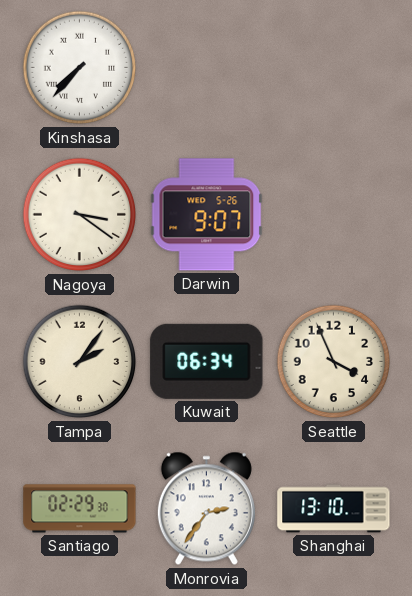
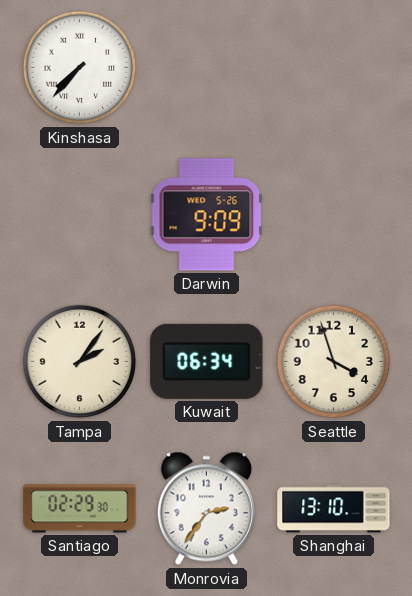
Nagoya: 3:21 -> none (80, 215)
Darwin: 9:07 -> 9:09 (207, 215)
Seattle: 3:56 -> 3:57 (334, 362)
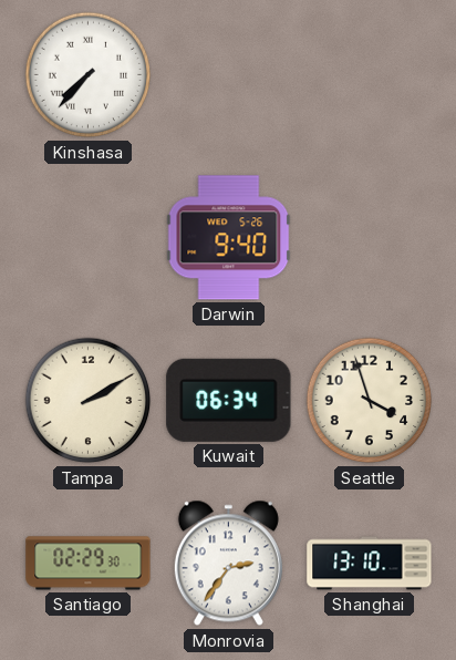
Darwin: 9:09 -> 9:40 (229, 238)
Tampa: 2:06 -> 2:10 (89, 401)
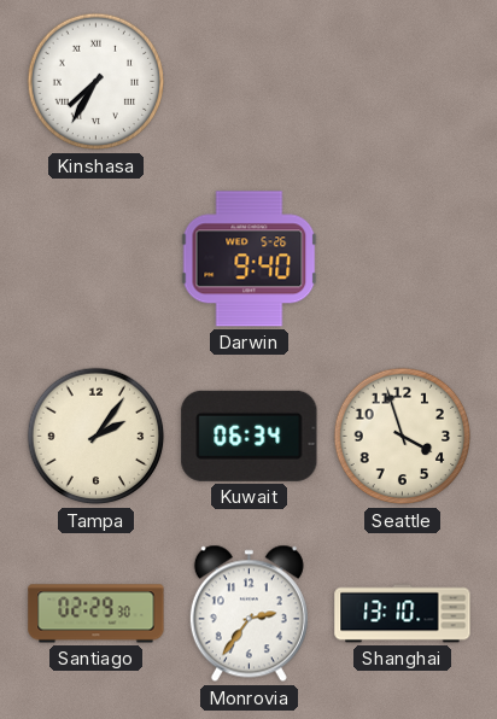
Kinshasa: 7:37 -> 7:35 (97, 82)
Tampa: 2:10 -> 2:06 (97, 437)
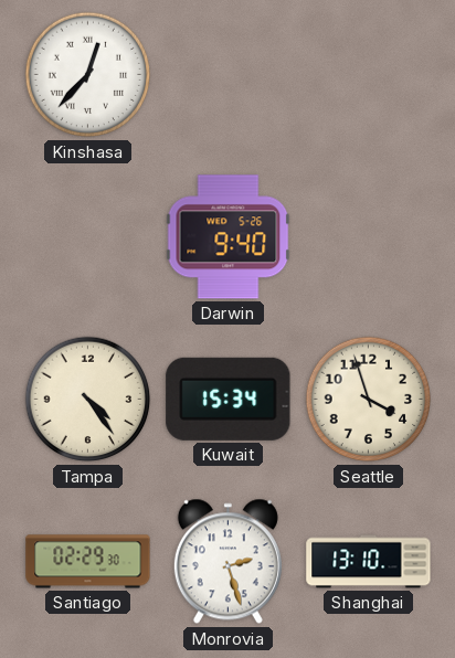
Kinshasa: 7:35 -> 12:37 (88, 75)
Tampa: 2:06 -> 4:24 (88, 400)
Kuwait: 06:34 -> 15:34 (229, 399)
Monrovia: 2:36 -> 2:27 (227, 562)
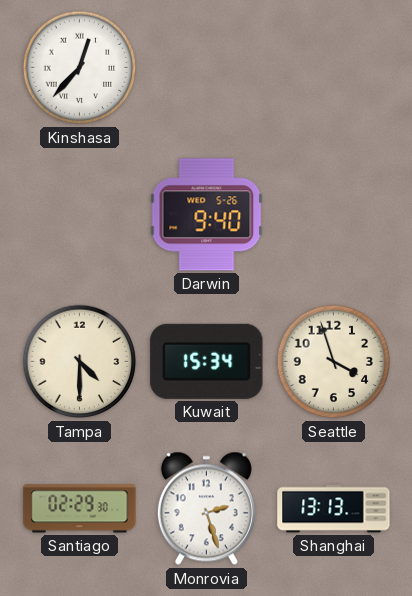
Tampa: 4:24 -> 4:30 (80, 362)
Shanghai: 13:10 -> 13:13 (334, 509)
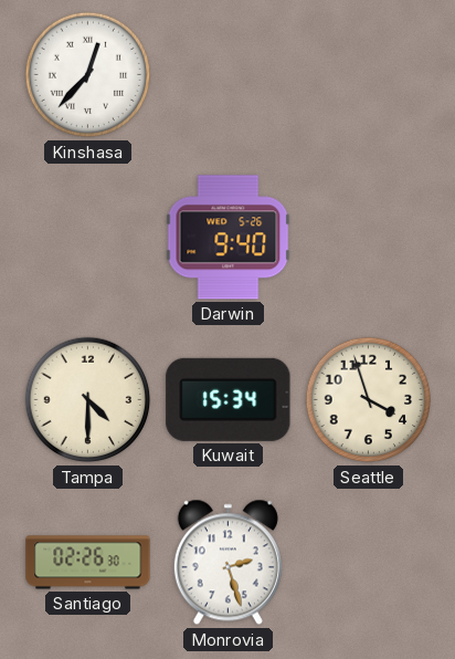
Santiago: 02:29 -> 02:26 (88, 563)
Shanghai: 13:13 -> none (334, 509)
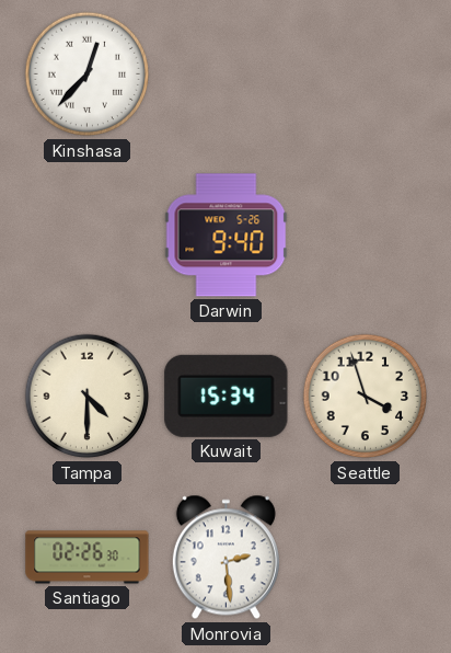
Monrovia: 2:27 -> 2:29 (225, 558)
